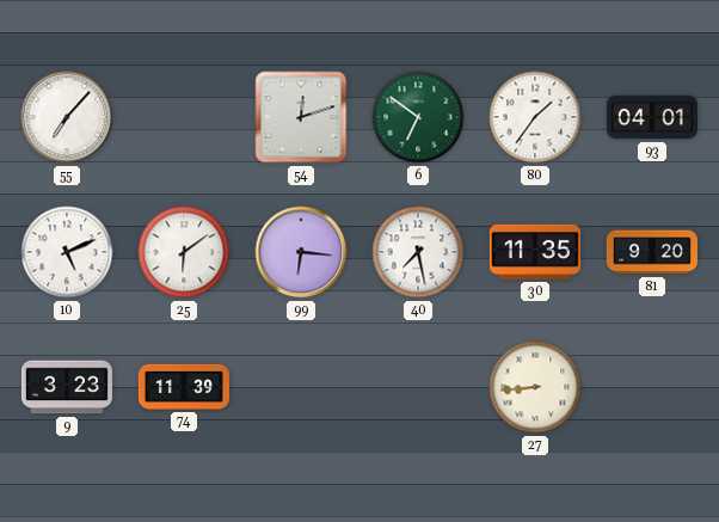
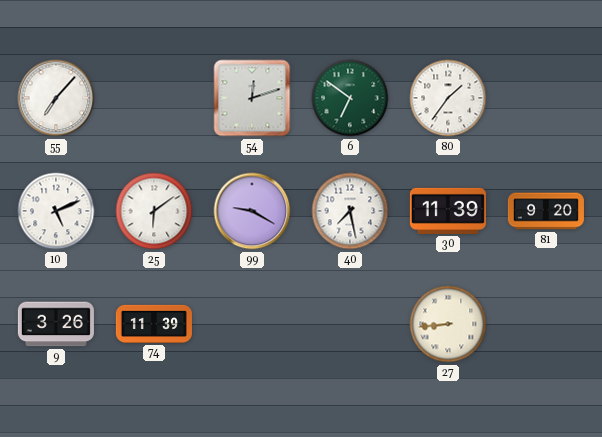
93: 04:01 -> none (652, 117)
99: 6:16 -> 9:20 (252, 211)
30: 11:35 -> 11:39 (448, 211)
9: 3:23 -> 3:26 (56, 324)
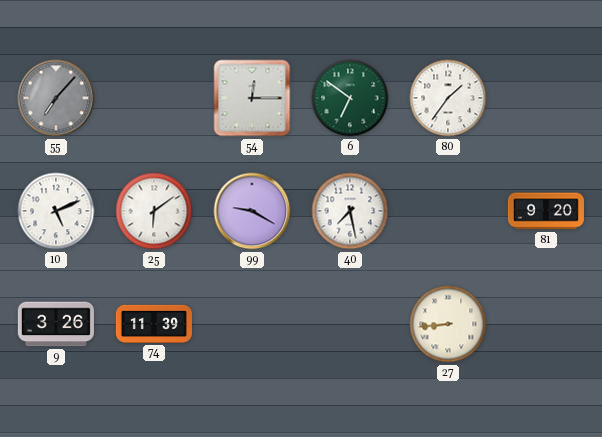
55 dial: white -> grey (56, 98)
54: 12:12 -> 12:15 (252, 98)
30: 11:39 -> none (448, 211)
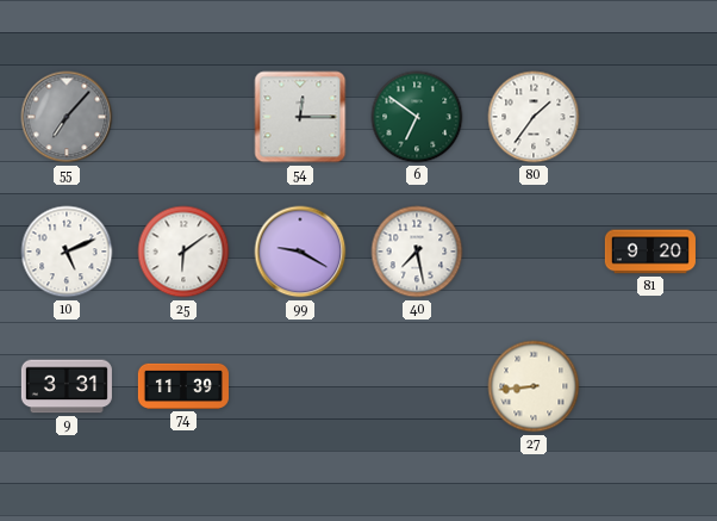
9: 3:26 -> 3:31 (67, 386)
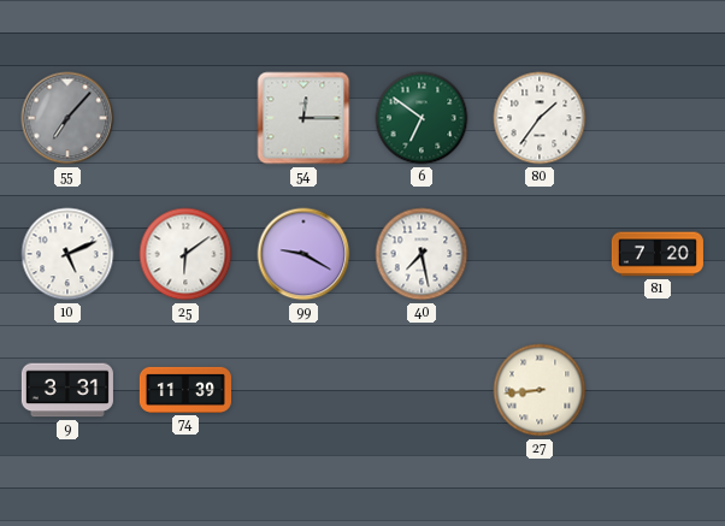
81: 9:20 -> 7:20 (658, 254)
